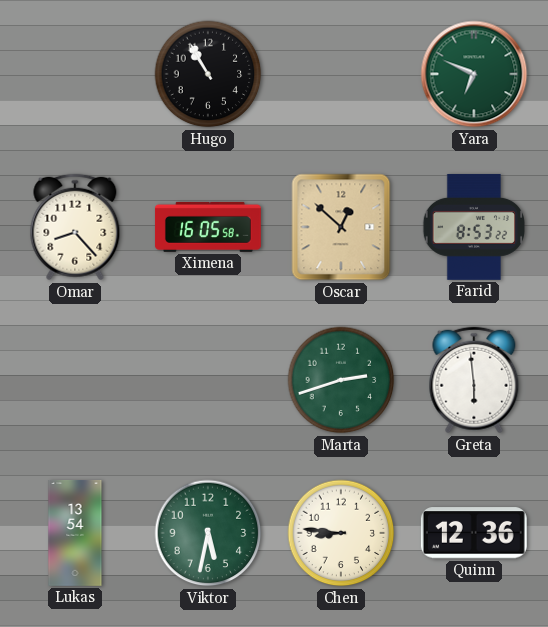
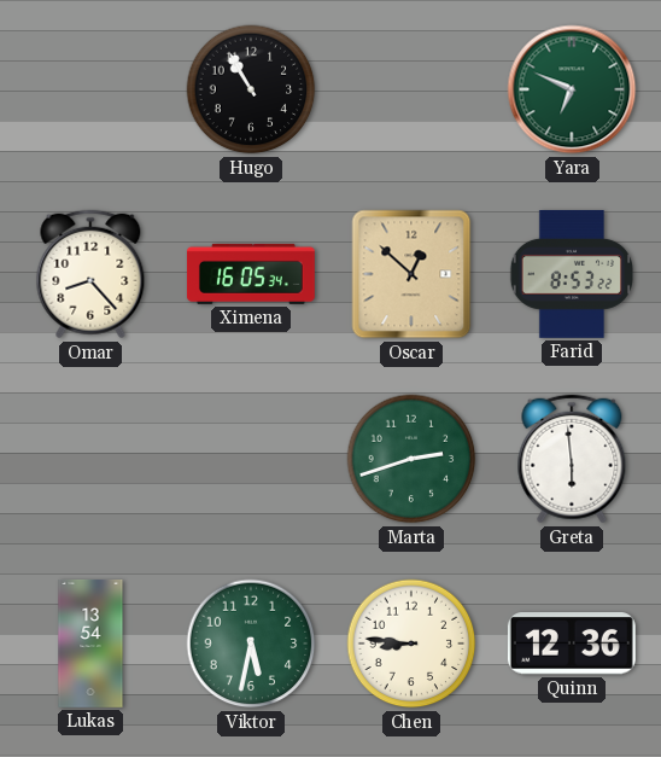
Ximena: 16:05:58 -> 16:05:34 (251, 274)
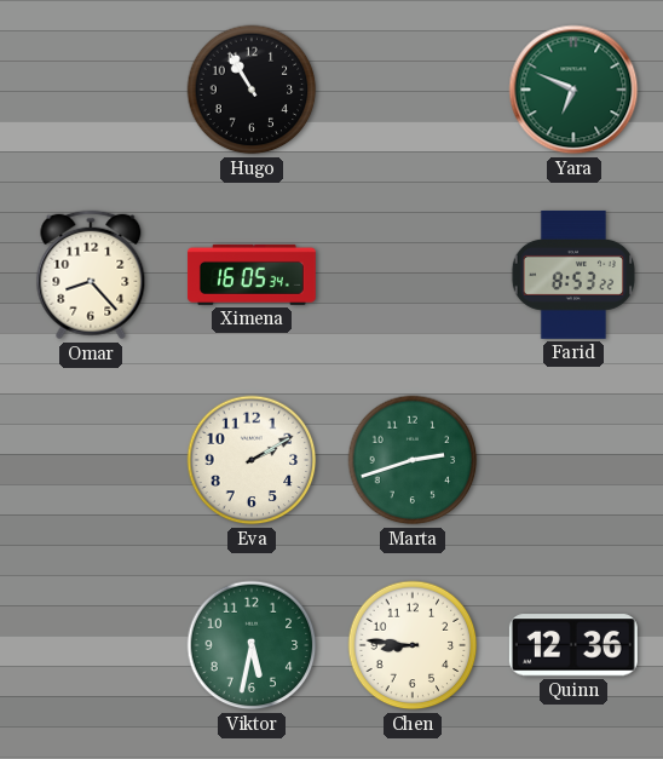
Oscar: 12:52 -> none (411, 274)
Eva: none -> 2:10 (252, 460)
Greta: 5:59 -> none (572, 459)
Lukas: 13:54 -> none (90, 645)
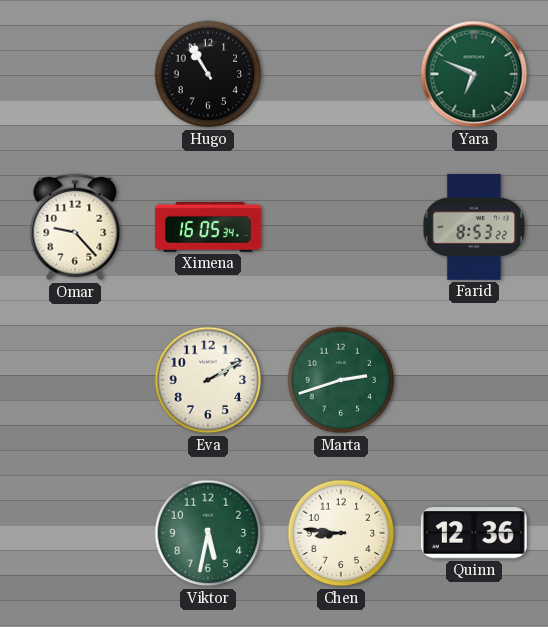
Omar: 8:23 -> 9:23 (75, 227)
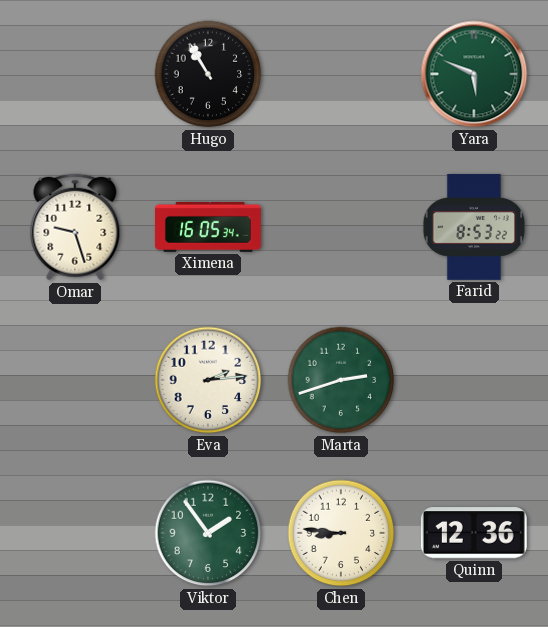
Yara: 6:49 -> 5:49 (474, 74)
Omar: 9:23 -> 9:27 (75, 227)
Eva: 2:10 -> 2:14 (208, 380)
Viktor: 5:32 -> 1:54 (208, 533)
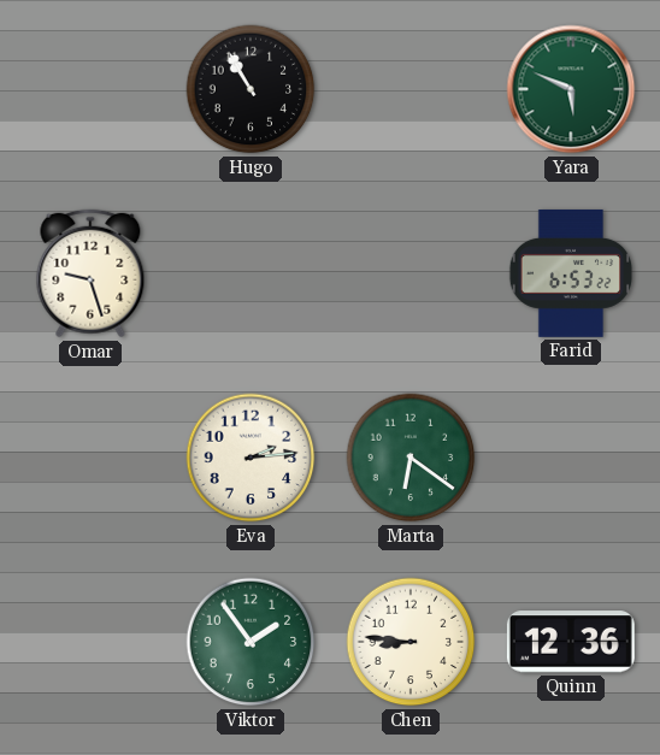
Ximena: 16:05 -> none (208, 227)
Farid: 8:53 -> 6:53 (570, 273)
Marta: 2:42 -> 6:21 (411, 458)
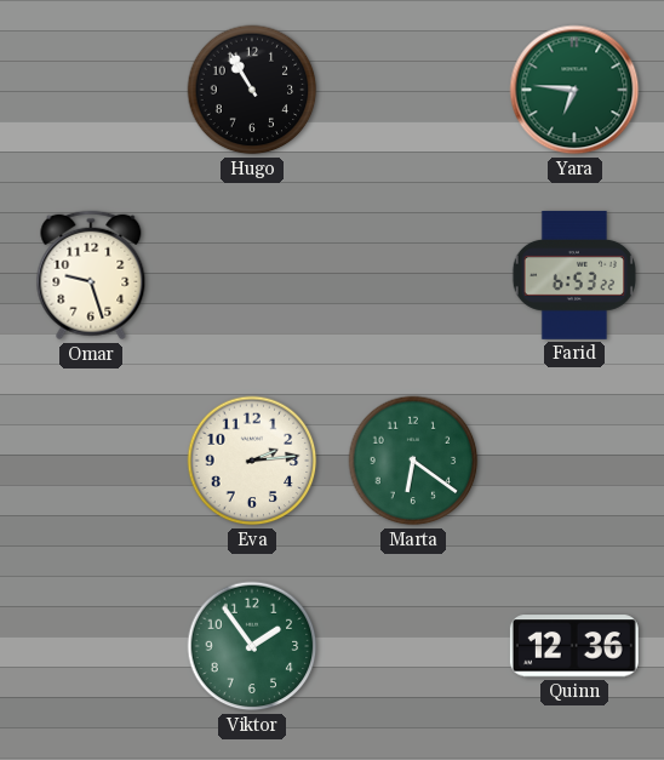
Yara: 5:49 -> 6:46 (574, 90)
Chen: 8:46 -> none (411, 642)
